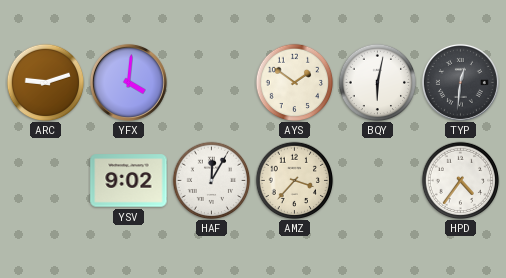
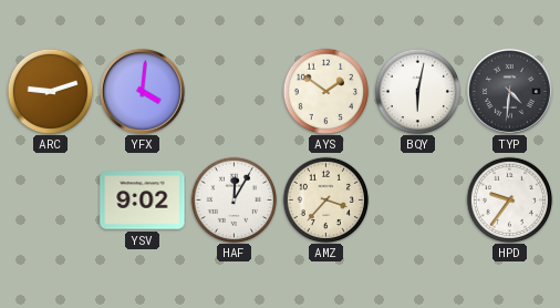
TYP: 12:31 -> 4:31 (509, 91)
HPD: 4:36 -> 9:36 (509, 199)
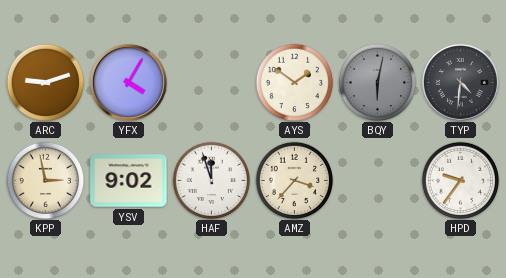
YFX: 4:01 -> 4:05 (128, 82)
BQY dial: white -> grey (377, 82)
KPP: none -> 2:58 (45, 180)
HAF: 12:05 -> 11:57 (211, 180)
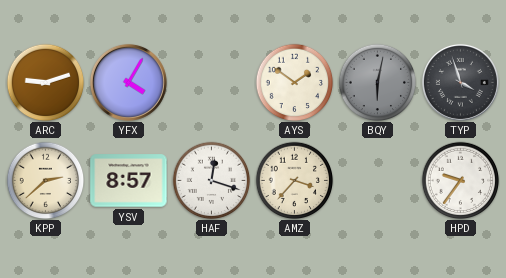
TYP: 4:31 -> 3:57 (460, 82)
KPP: 2:58 -> 2:38 (45, 180)
YSV: 9:02 -> 8:57 (129, 181)
HAF: 11:57 -> 12:18 (211, 180)
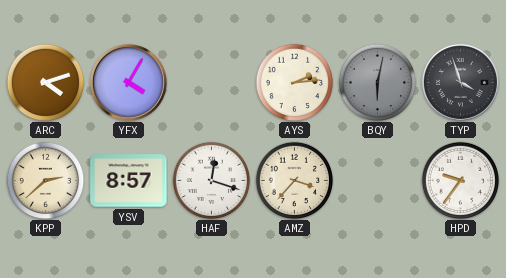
ARC: 9:12 -> 4:12 (45, 82)
AYS: 1:51 -> 2:14 (294, 82)
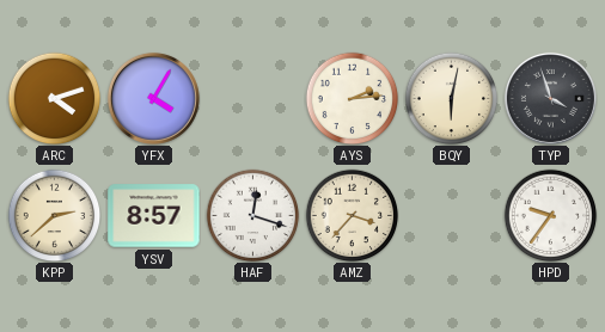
BQY dial: grey -> cream (451, 98)
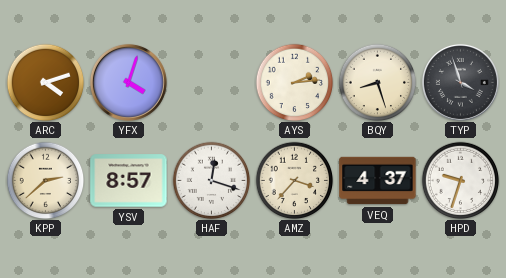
YFX: 4:05 -> 4:03 (128, 82)
BQY: 6:02 -> 8:27 (377, 82)
VEQ: none -> 4:37 (378, 181)
HPD: 9:36 -> 9:33 (460, 180)
